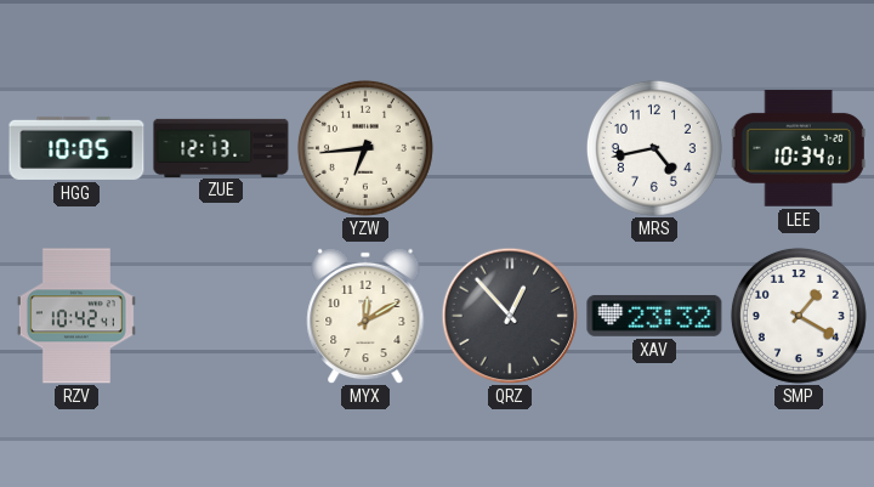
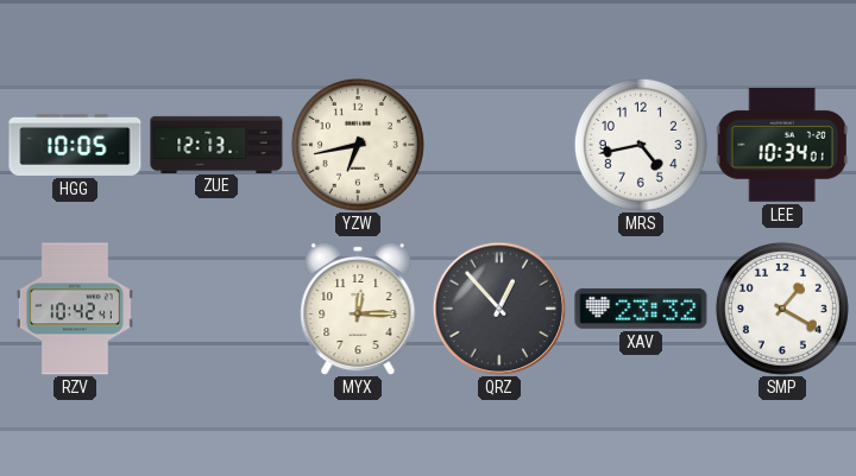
YZW: 6:44 -> 6:43 (358, 145)
MYX: 12:10 -> 12:15 (358, 309)
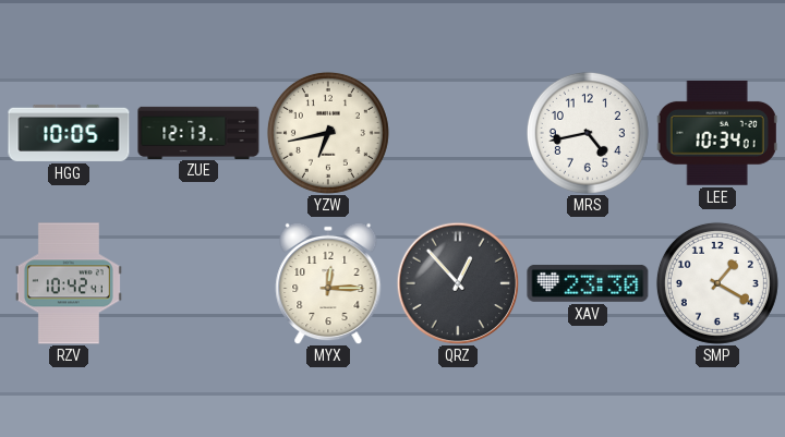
XAV: 23:32 -> 23:30 (588, 283)
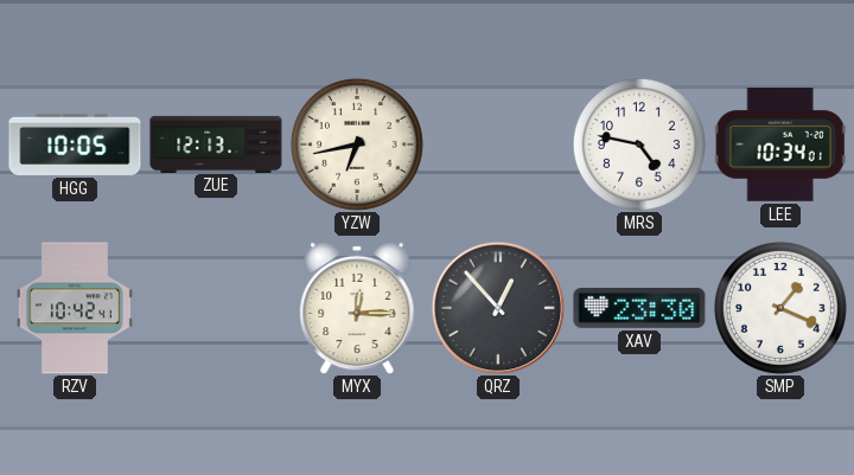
MRS: 4:43 -> 4:47 (639, 145)
SMP: 1:20 -> 1:19 (780, 308)
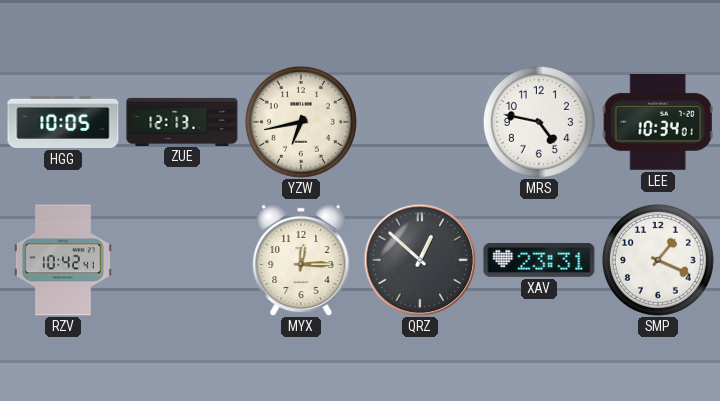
QRZ: 12:53 -> 12:52 (420, 260)
XAV: 23:30 -> 23:31 (539, 260)
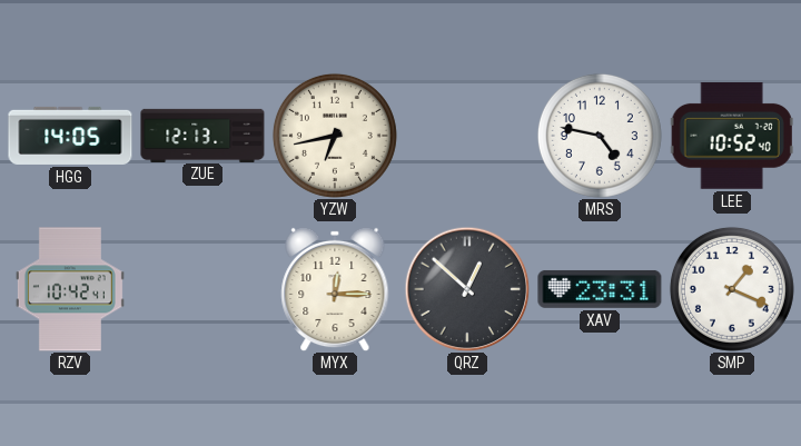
HGG: 10:05 -> 14:05 (70, 136)
LEE: 10:34 -> 10:52 (732, 137)
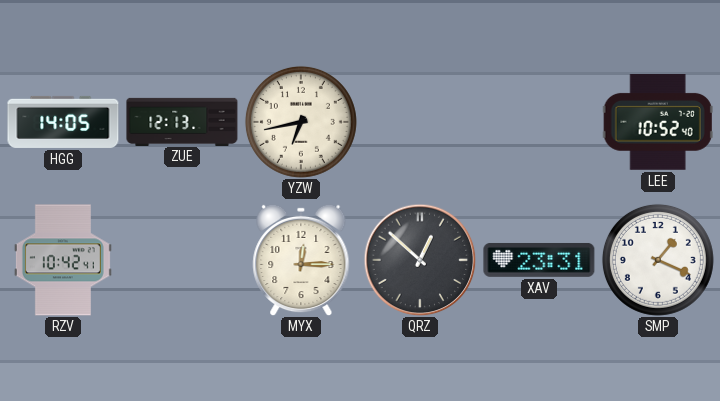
MRS: 4:47 -> none (600, 136)
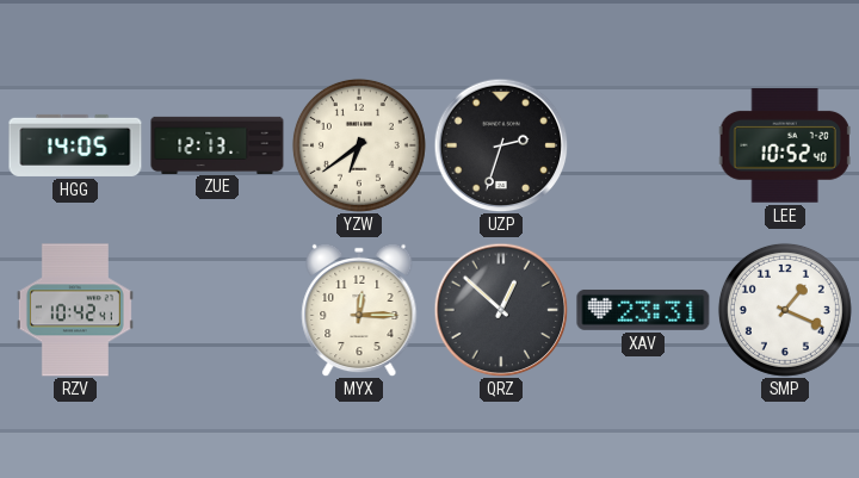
YZW: 6:43 -> 6:39 (359, 145)
UZP: none -> 2:33 (501, 145)
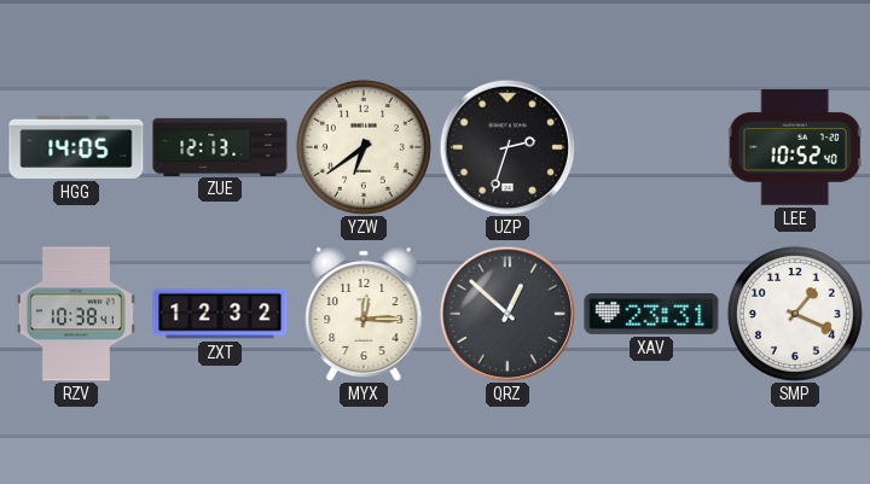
RZV: 10:42 -> 10:38 (76, 314)
ZXT: none -> 12:32 (220, 314)
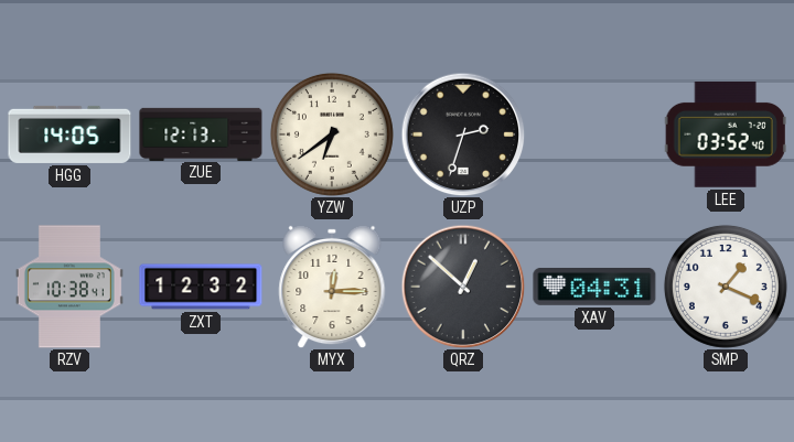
LEE: 10:52 -> 03:52 (726, 136)
XAV: 23:31 -> 04:31 (594, 287)
